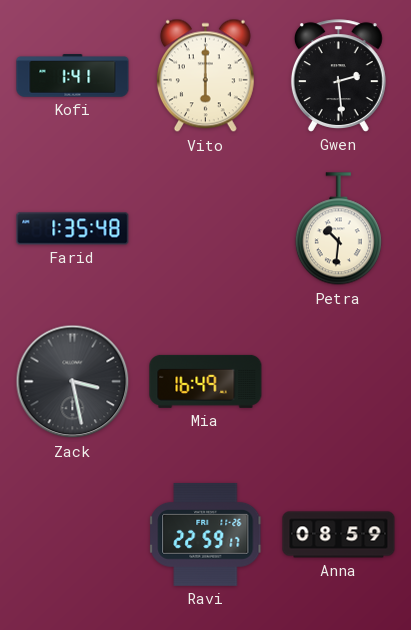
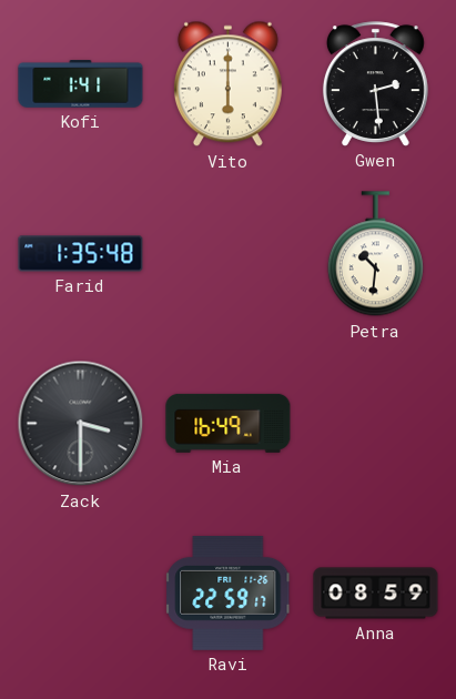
Zack: 3:28 -> 3:30 (81, 424)
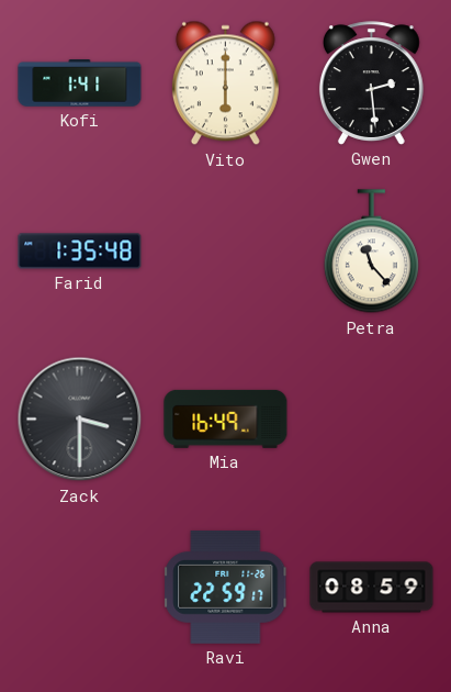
Petra: 10:31 -> 11:23 (371, 252)
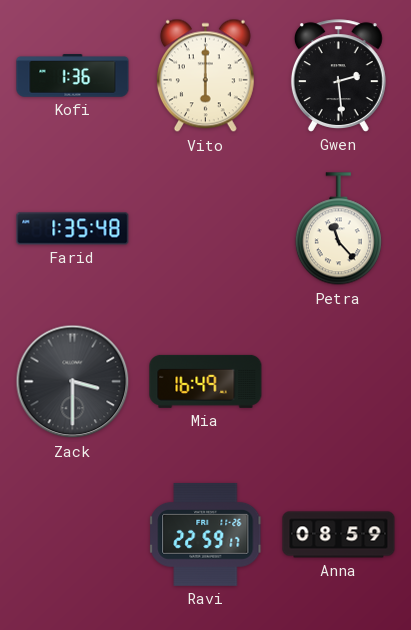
Kofi: 1:41 -> 1:36 (73, 76)
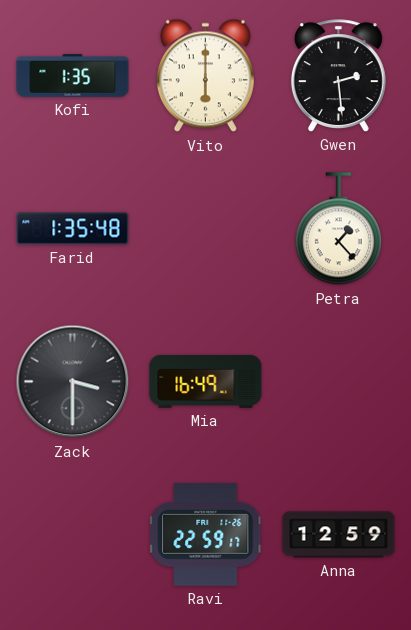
Kofi: 1:36 -> 1:35 (73, 76)
Petra: 11:23 -> 1:23 (338, 229)
Anna: 08:59 -> 12:59 (339, 535)
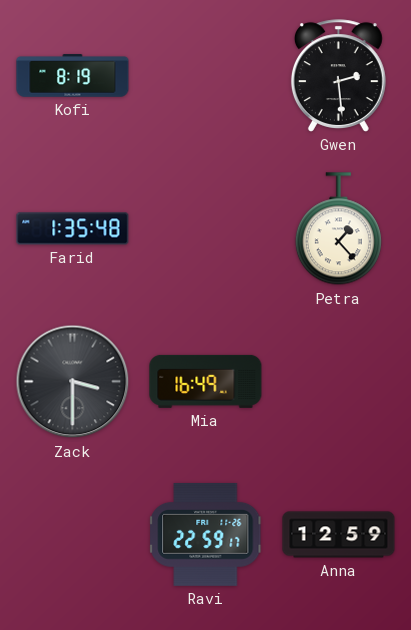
Kofi: 1:35 -> 8:19 (73, 76)
Vito: 6:00 -> none (205, 76)
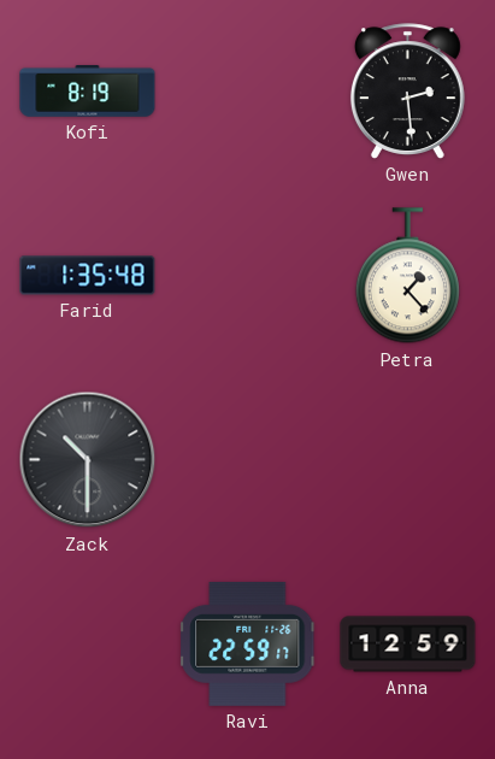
Zack: 3:30 -> 10:30 (88, 460)
Mia: 16:49 -> none (206, 381)
